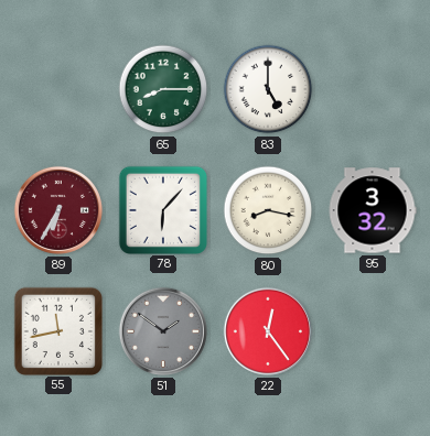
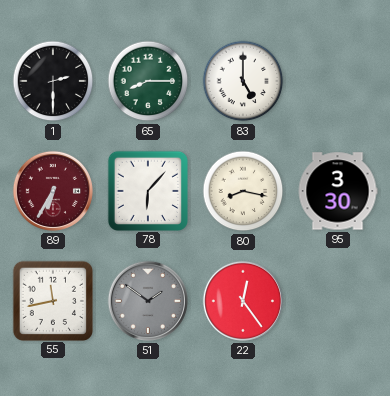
1: none -> 2:30 (53, 81)
95: 3:32 -> 3:30 (338, 191)
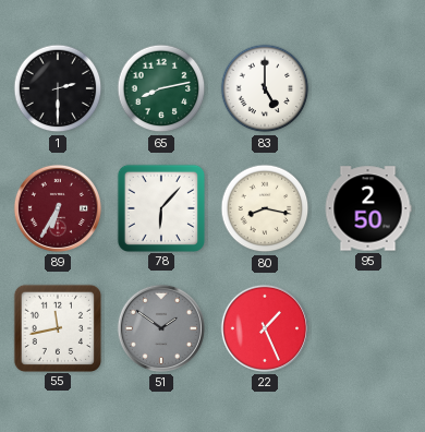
65: 8:15 -> 8:13 (161, 88)
95: 3:30 -> 2:50 (368, 208)
22: 12:24 -> 1:26 (265, 328)
